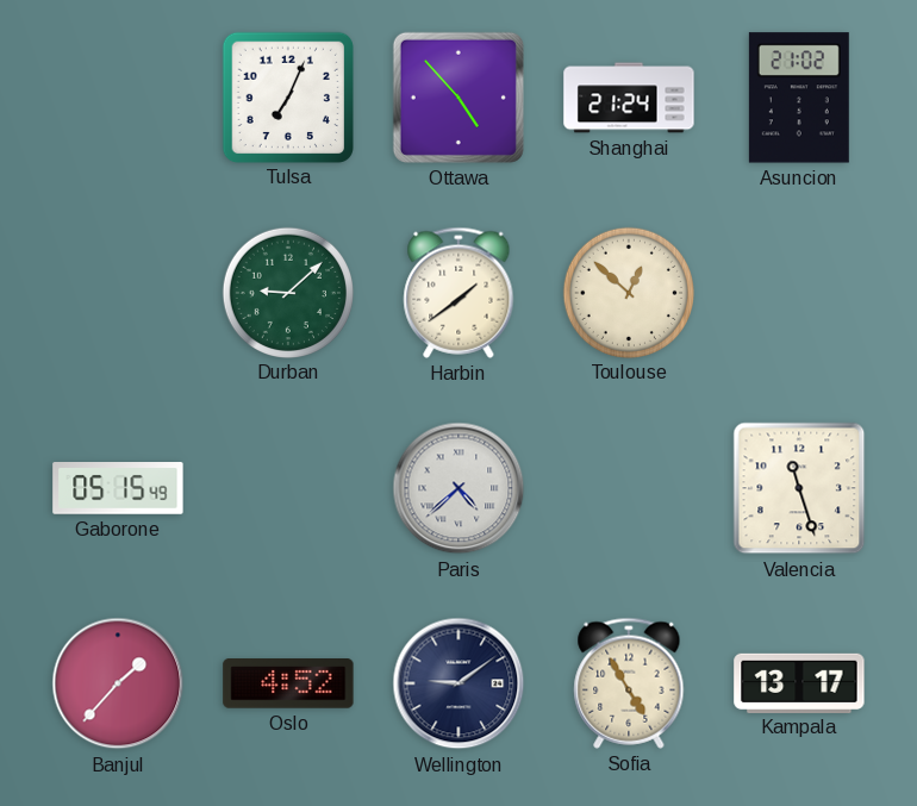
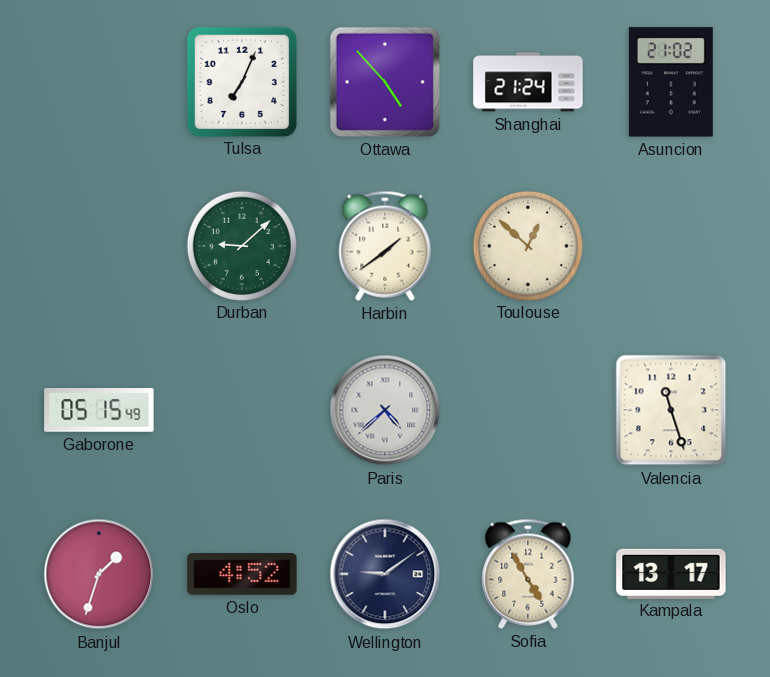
Banjul: 1:37 -> 1:33 (99, 574)
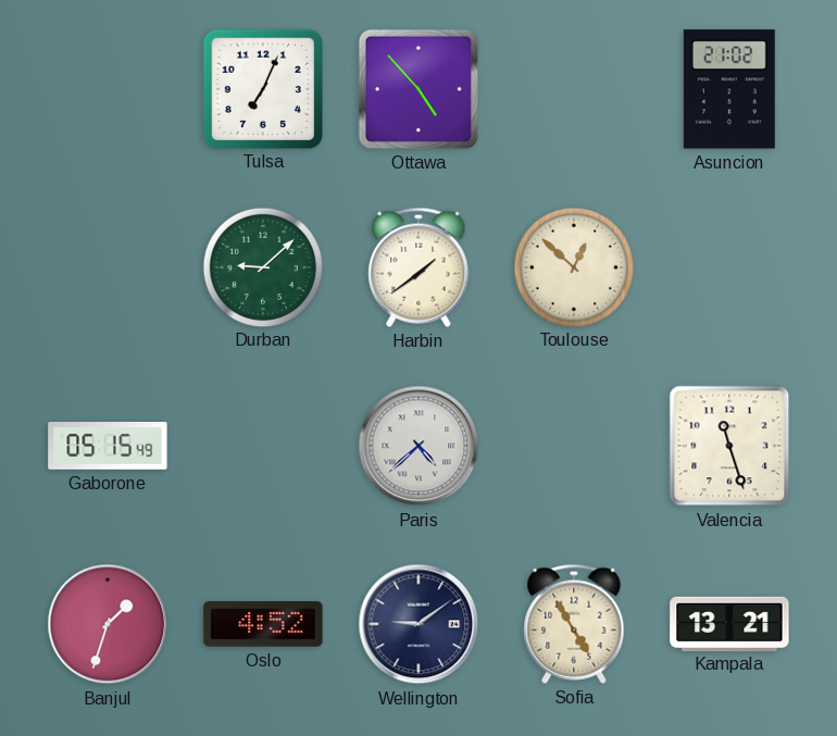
Shanghai: 21:24 -> none (528, 82)
Kampala: 13:17 -> 13:21 (729, 623)
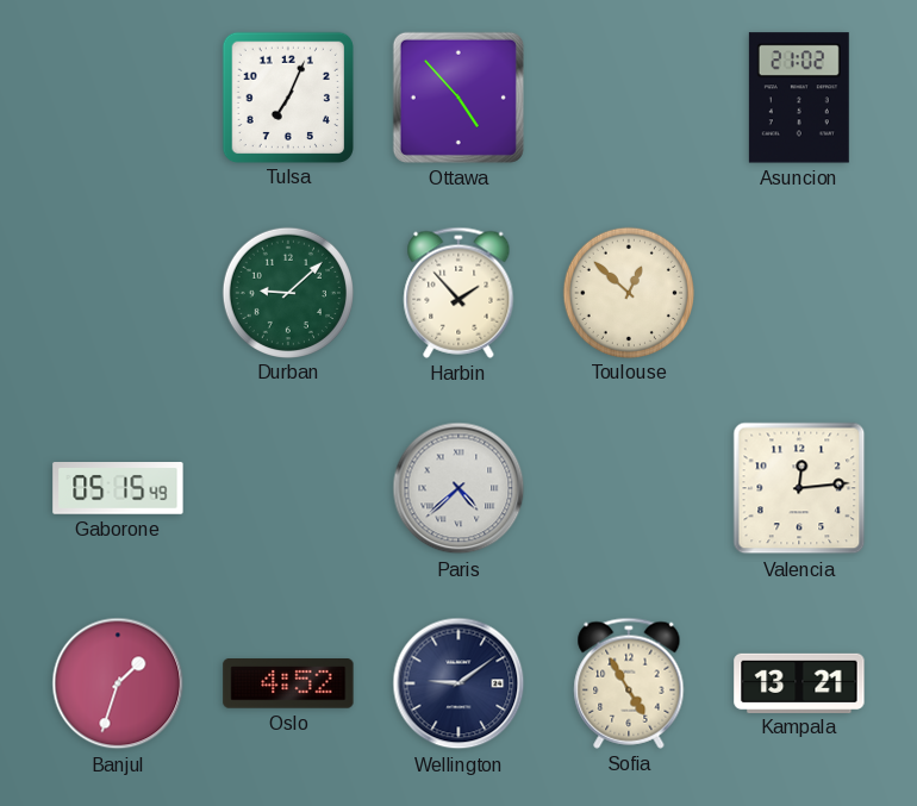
Harbin: 1:39 -> 1:53 (458, 293)
Valencia: 11:27 -> 12:14 (799, 488)
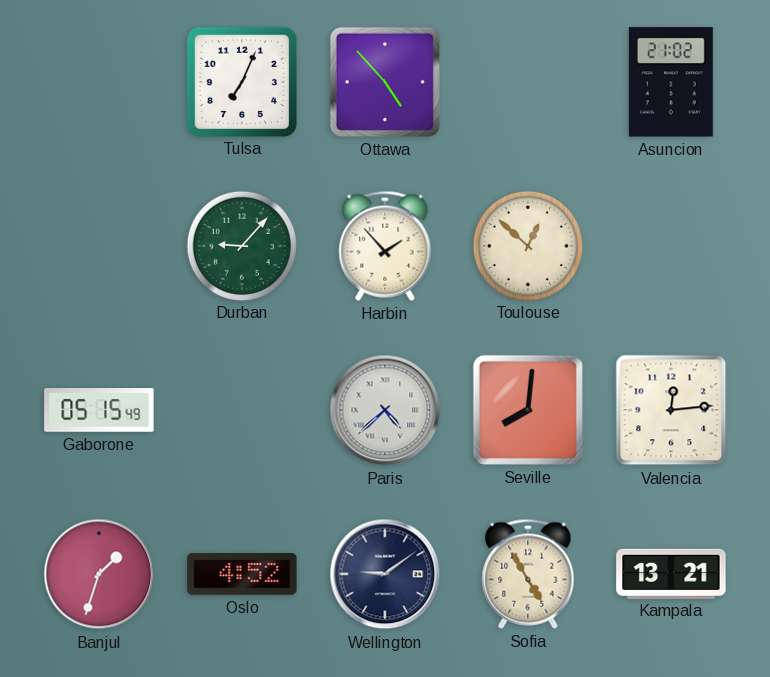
Durban: 9:08 -> 9:07 (241, 245)
Seville: none -> 8:01 (528, 410)
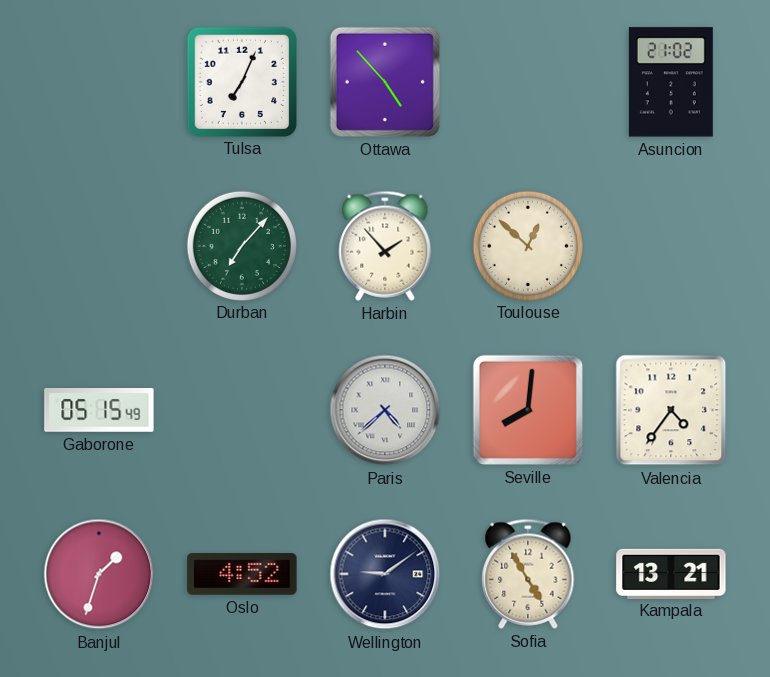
Durban: 9:07 -> 7:07 (241, 245)
Valencia: 12:14 -> 4:36 (671, 410)
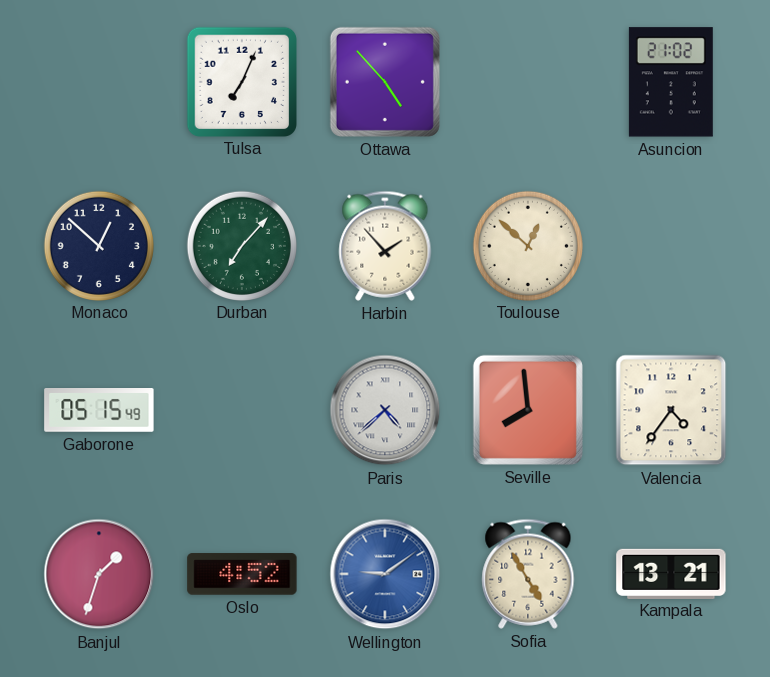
Monaco: none -> 12:52 (98, 245)
Seville: 8:01 -> 7:59 (528, 410)
Wellington dial: navy -> blue (385, 574)
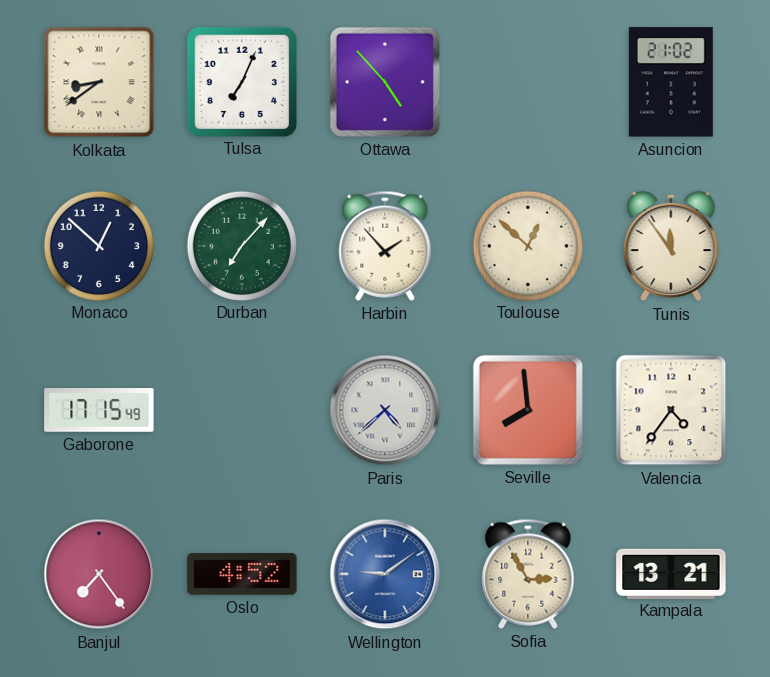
Kolkata: none -> 8:39 (99, 82)
Tunis: none -> 11:54 (671, 246)
Gaborone: 05:15 -> 17:15 (99, 411)
Banjul: 1:33 -> 7:24 (99, 574)
Sofia: 4:55 -> 2:55 (528, 574)
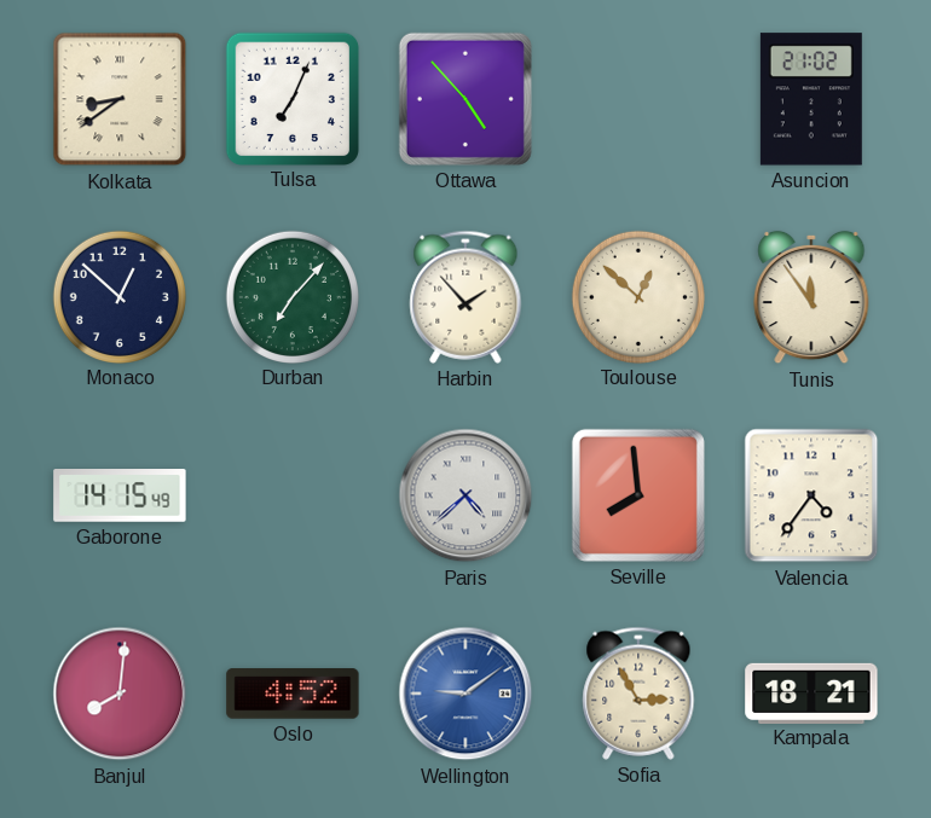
Gaborone: 17:15 -> 14:15 (120, 497)
Banjul: 7:24 -> 8:01 (120, 694)
Kampala: 13:21 -> 18:21 (811, 692)
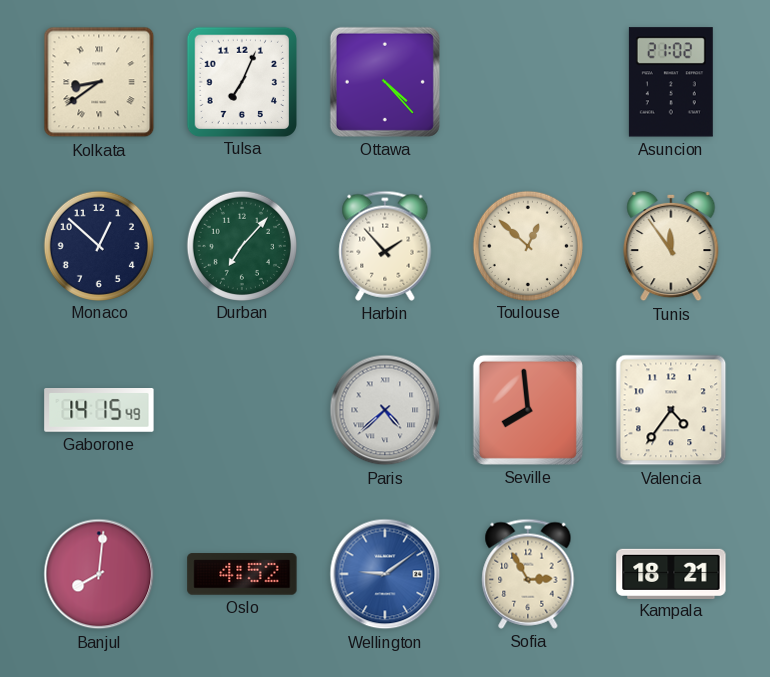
Ottawa: 4:53 -> 4:23 (385, 82)
